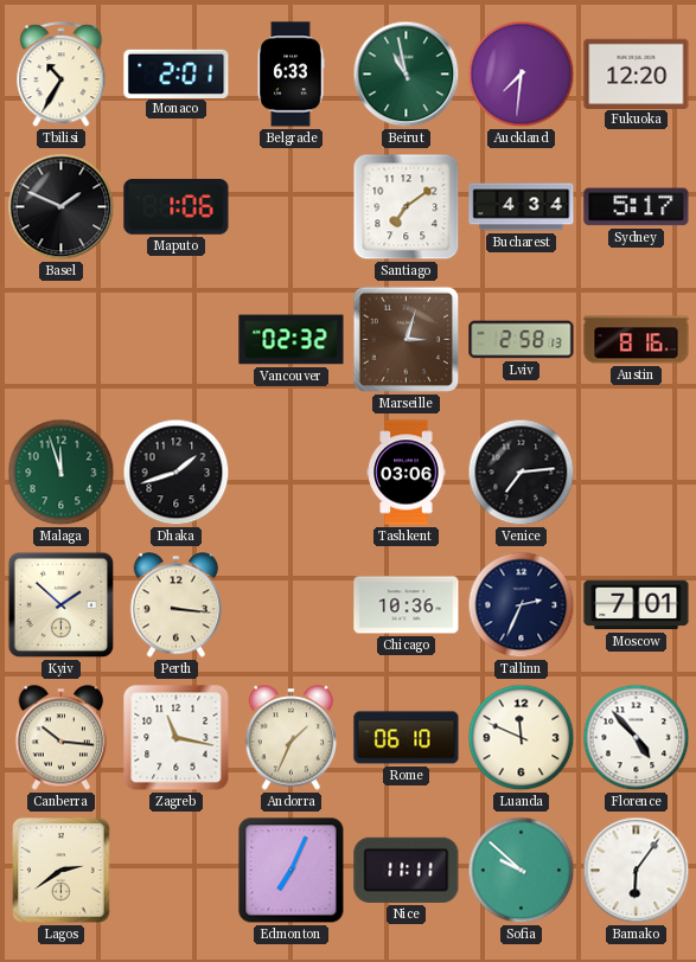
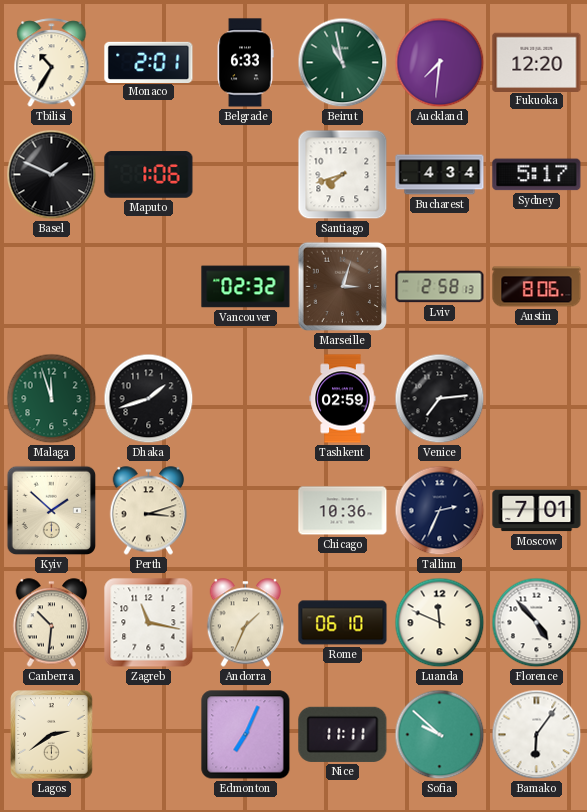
Santiago: 7:09 -> 7:42 (343, 175)
Austin: 8:16 -> 8:06 (537, 287)
Tashkent: 03:06 -> 02:59 (343, 399)
Perth: 3:16 -> 3:12 (149, 511)
Canberra: 10:16 -> 10:31 (52, 623)
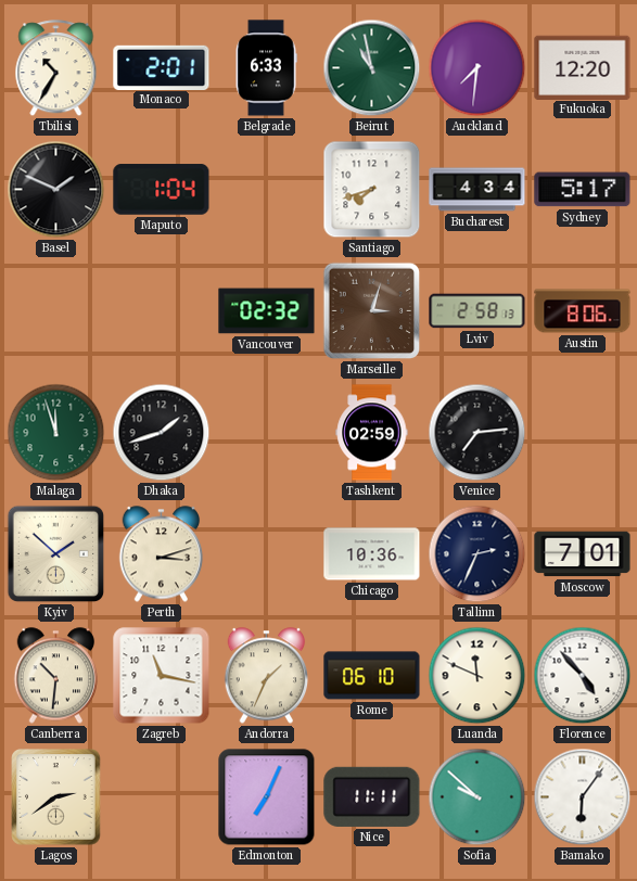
Maputo: 1:06 -> 1:04 (162, 190)
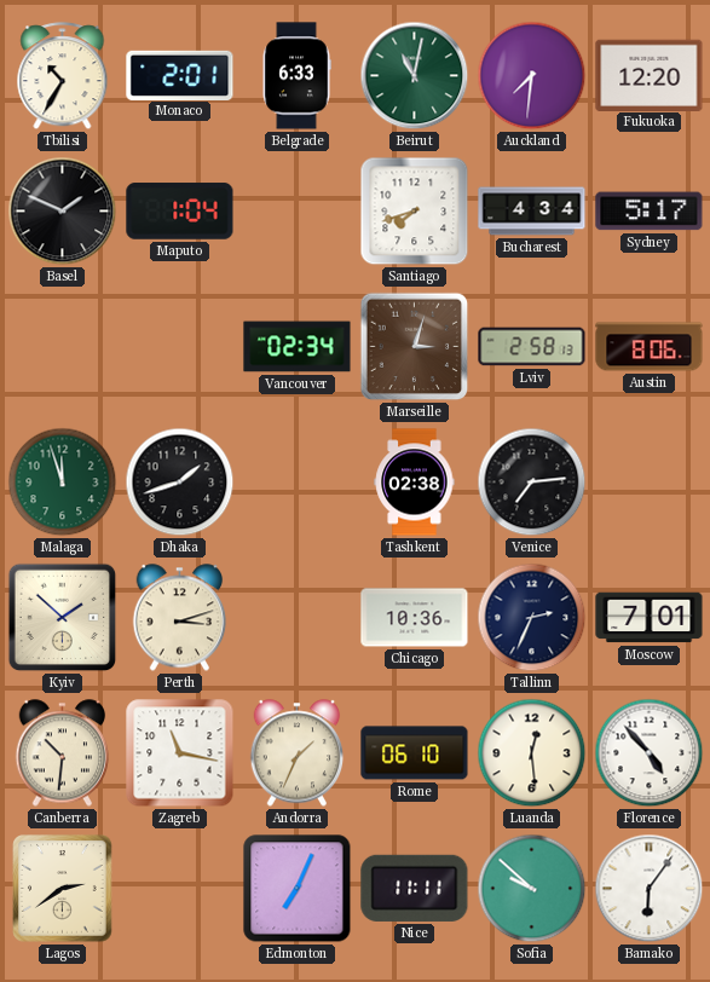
Beirut: 10:58 -> 11:02 (415, 76)
Vancouver: 02:32 -> 02:34 (298, 347)
Tashkent: 02:59 -> 02:38 (415, 483)
Luanda: 11:49 -> 12:29 (532, 753)
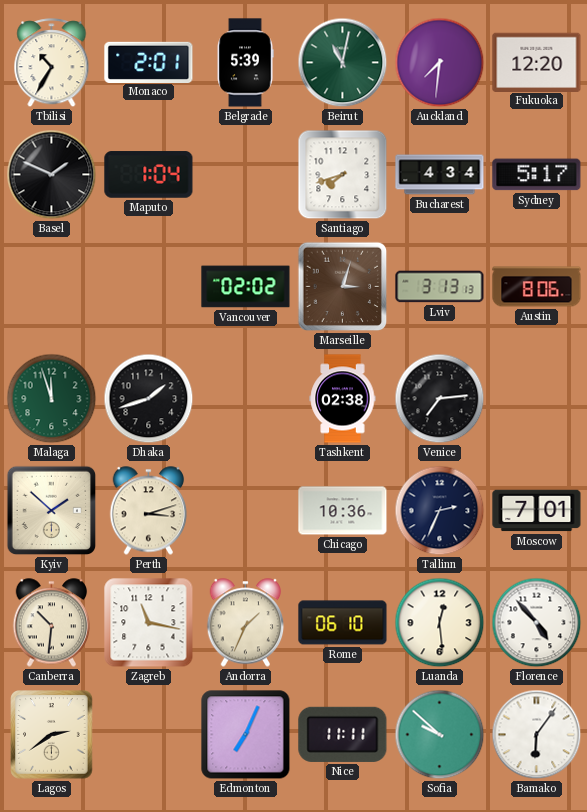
Belgrade: 6:33 -> 5:39 (245, 63)
Vancouver: 02:34 -> 02:02 (246, 287)
Lviv: 2:58 -> 3:13 (440, 287)
